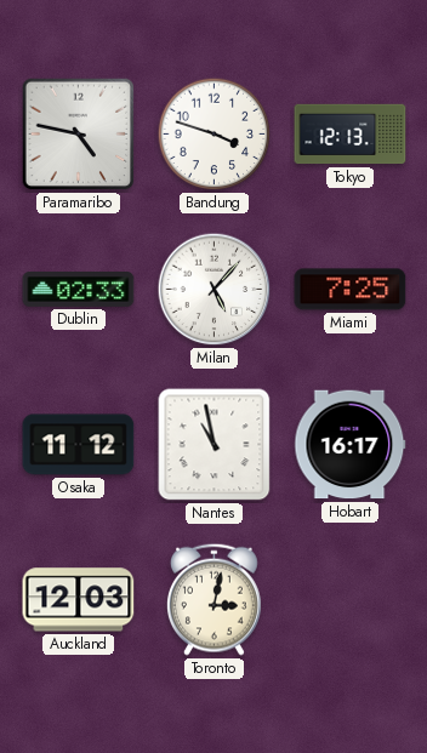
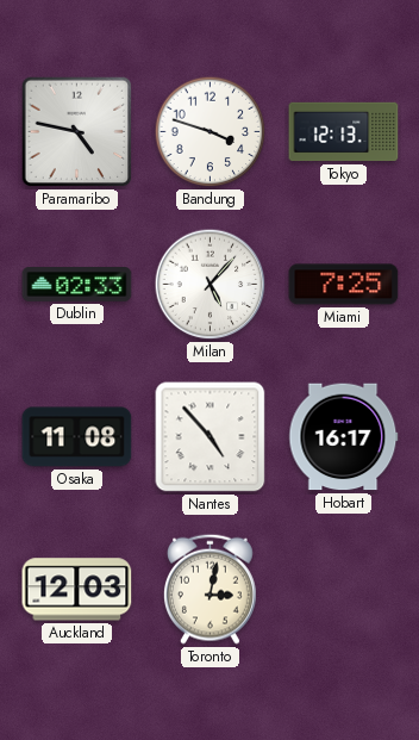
Osaka: 11:12 -> 11:08 (77, 437)
Nantes: 10:58 -> 4:53 (211, 437)
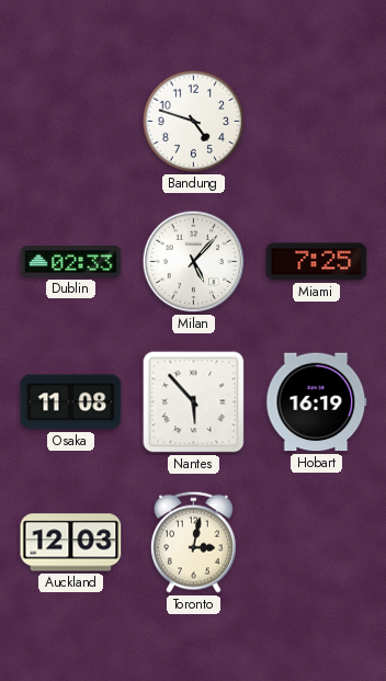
Paramaribo: 4:47 -> none (77, 132)
Bandung: 3:48 -> 4:48 (194, 122)
Tokyo: 12:13 -> none (344, 132)
Nantes: 4:53 -> 5:53 (194, 402)
Hobart: 16:17 -> 16:19 (317, 402)
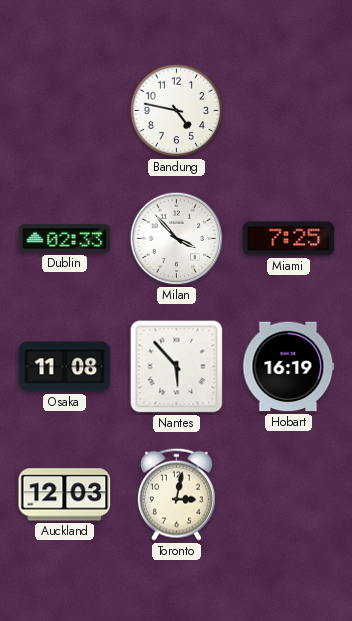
Bandung: 4:48 -> 4:47 (177, 111)
Milan: 5:07 -> 3:53 (177, 239)
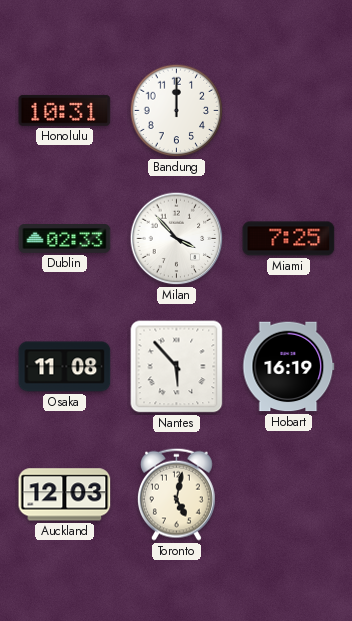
Honolulu: none -> 10:31 (65, 110)
Bandung: 4:47 -> 12:00 (177, 111)
Toronto: 3:02 -> 5:02 (176, 494)
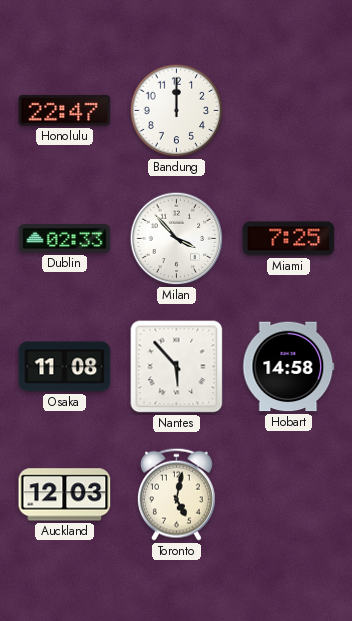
Honolulu: 10:31 -> 22:47 (65, 110)
Hobart: 16:19 -> 14:58 (289, 367)
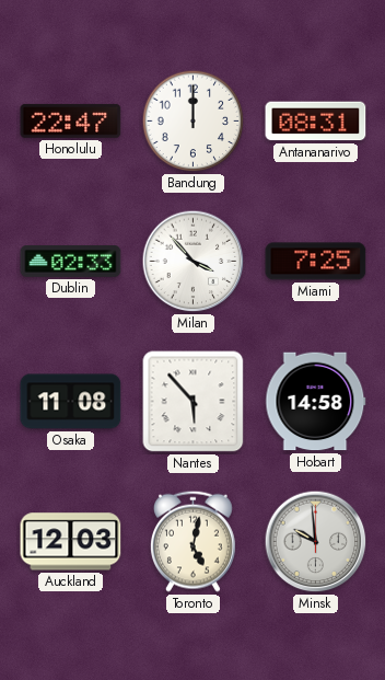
Antananarivo: none -> 08:31 (316, 122)
Minsk: none -> 9:59 (316, 542)
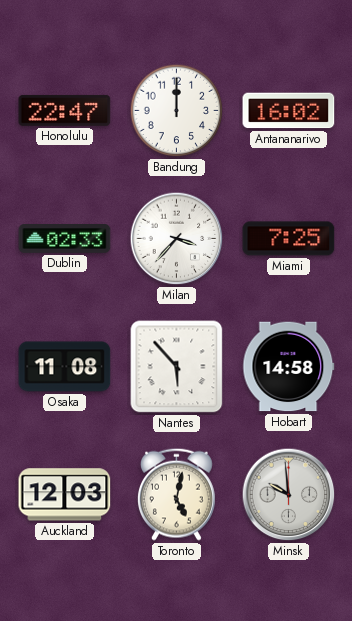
Antananarivo: 08:31 -> 16:02 (289, 111)
Milan: 3:53 -> 3:37 (177, 239)
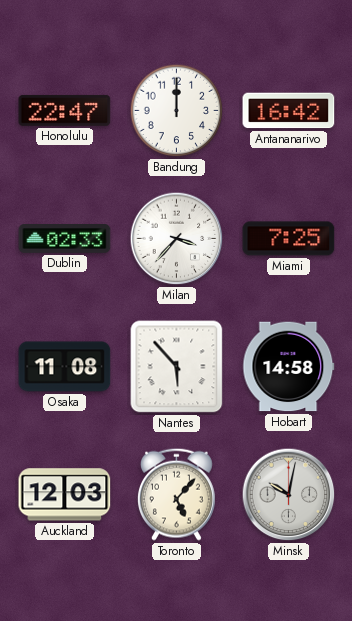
Antananarivo: 16:02 -> 16:42 (289, 111)
Toronto: 5:02 -> 5:07 (176, 494)
Minsk: 9:59 -> 10:02 (289, 495)
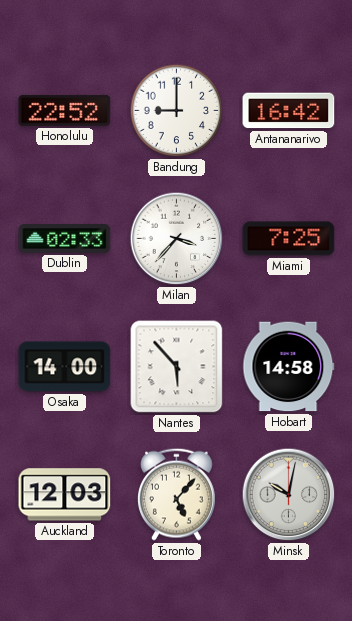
Honolulu: 22:47 -> 22:52 (65, 110)
Bandung: 12:00 -> 9:00 (177, 111)
Osaka: 11:08 -> 14:00 (65, 367)
